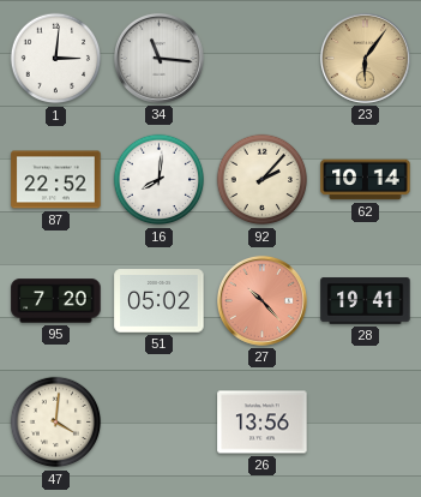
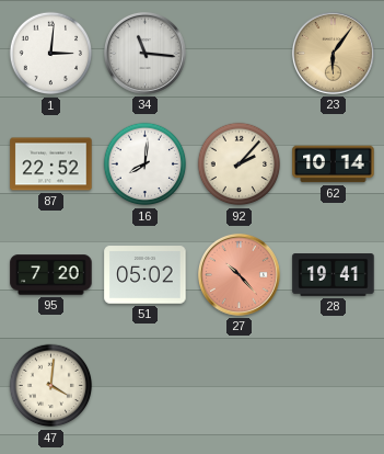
26: 13:56 -> none (263, 423)
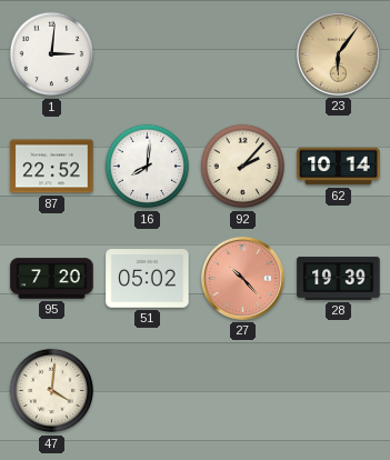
34: 11:16 -> none (144, 53)
28: 19:41 -> 19:39 (339, 279)
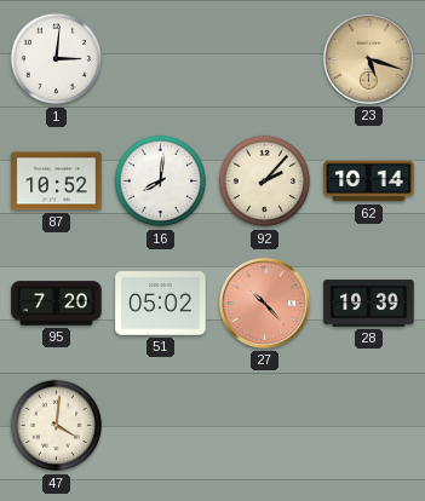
23: 6:06 -> 5:18 (368, 58)
87: 22:52 -> 10:52 (57, 182)
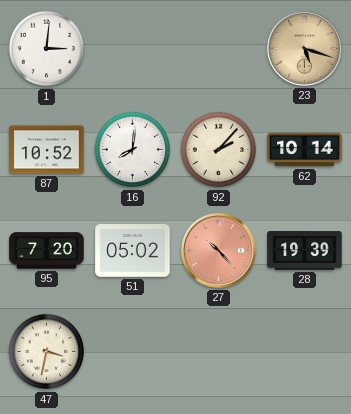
47: 4:01 -> 3:32 (47, 352)
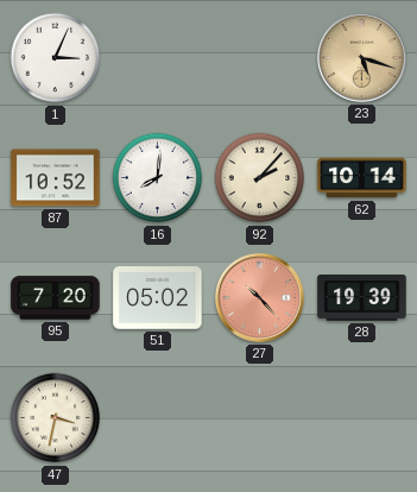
1: 3:01 -> 3:04 (56, 58)
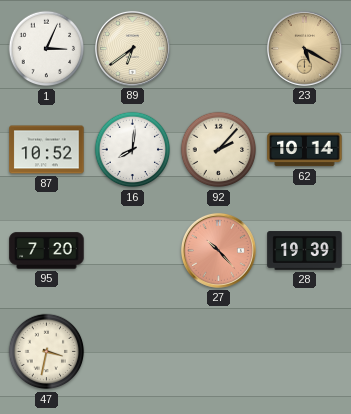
89: none -> 6:39 (132, 48)
23: 5:18 -> 5:20 (304, 48)
51: 05:02 -> none (158, 298)
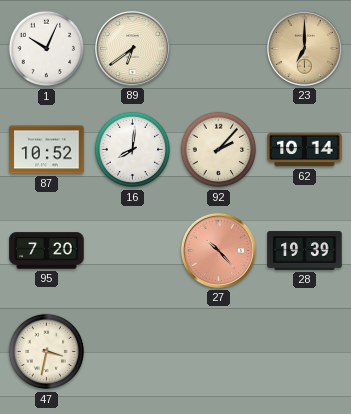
1: 3:04 -> 10:04 (47, 49)
23: 5:20 -> 7:00 (304, 48)
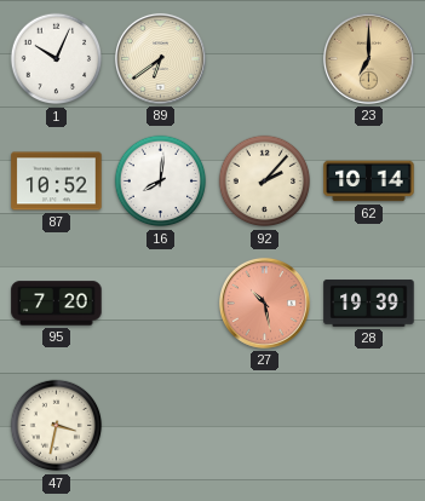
27: 10:23 -> 10:28 (264, 303)
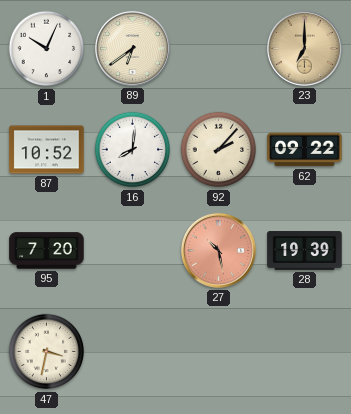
62: 10:14 -> 09:22 (305, 150)
